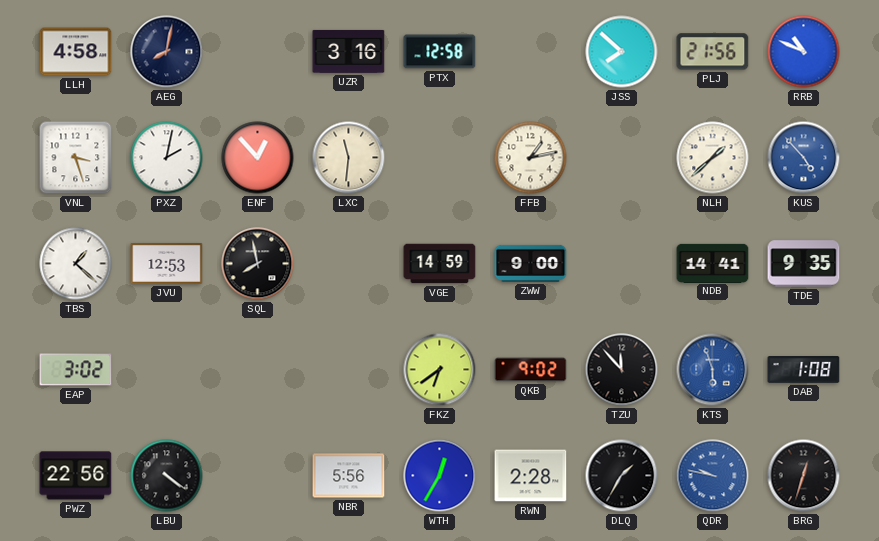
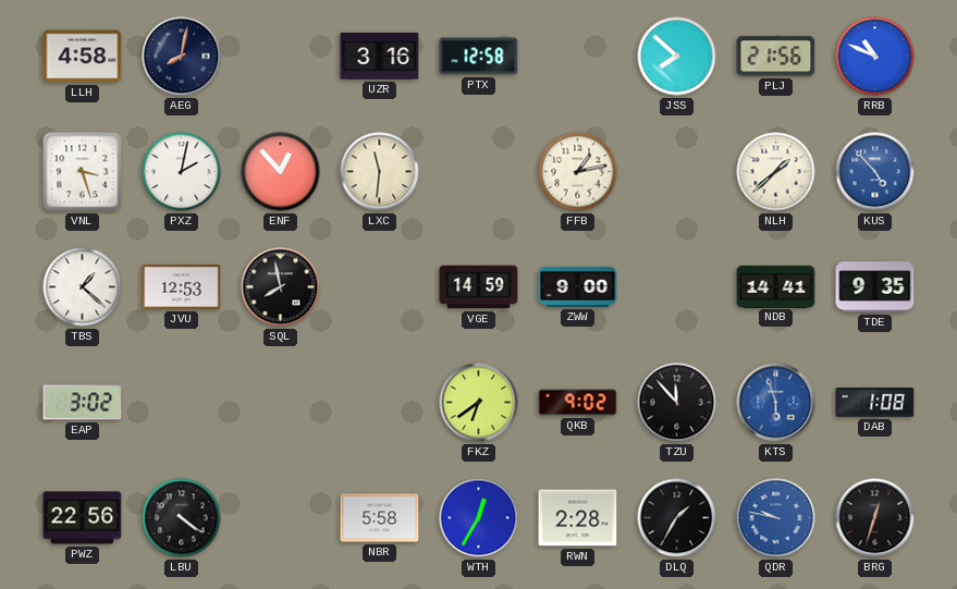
NBR: 5:56 -> 5:58 (380, 518)
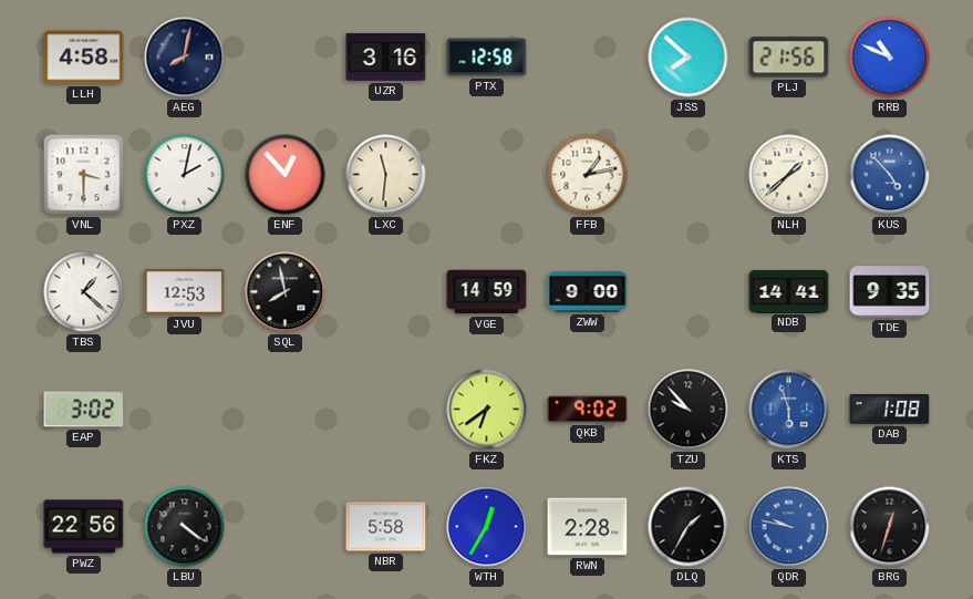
VNL: 3:27 -> 3:30 (84, 175)
TZU: 11:53 -> 9:53 (689, 410)
